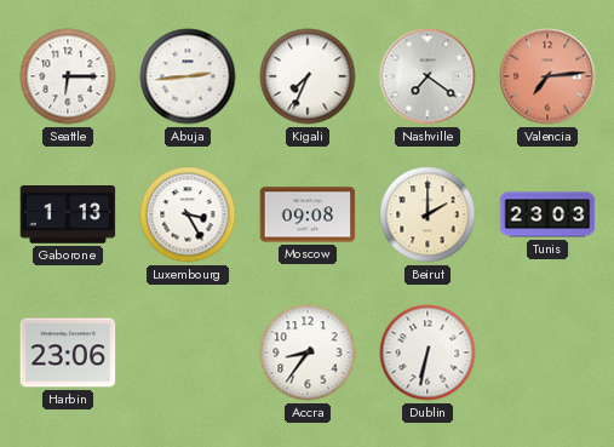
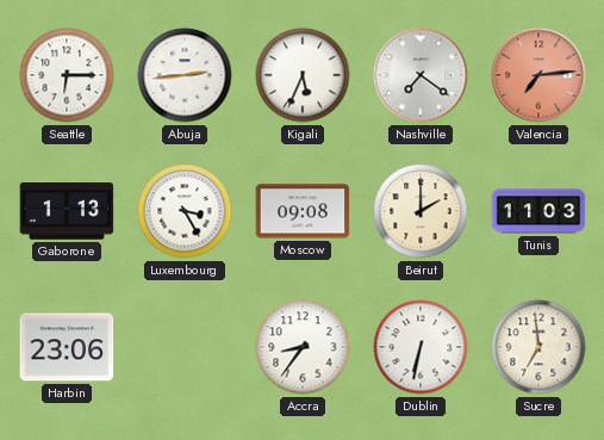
Kigali: 7:34 -> 5:34 (303, 75)
Tunis: 23:03 -> 11:03 (538, 211)
Sucre: none -> 6:59 (538, 347)
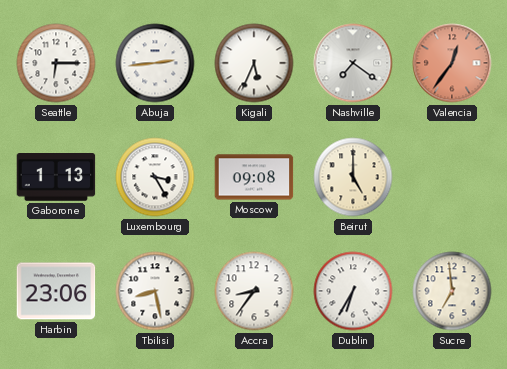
Valencia: 7:14 -> 12:36 (452, 63)
Beirut: 2:00 -> 5:00 (353, 177)
Tunis: 11:03 -> none (538, 211)
Tbilisi: none -> 8:28 (155, 291)
Dublin: 6:32 -> 6:35 (353, 291)
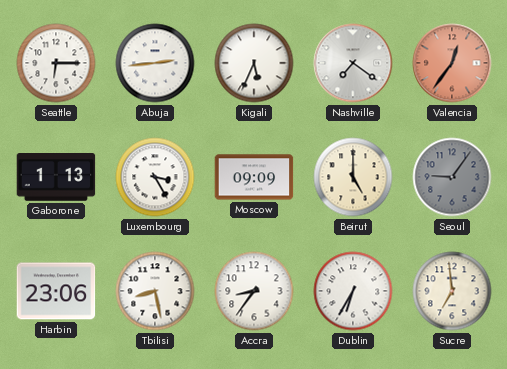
Moscow: 09:08 -> 09:09 (254, 177)
Seoul: none -> 9:06 (452, 177)
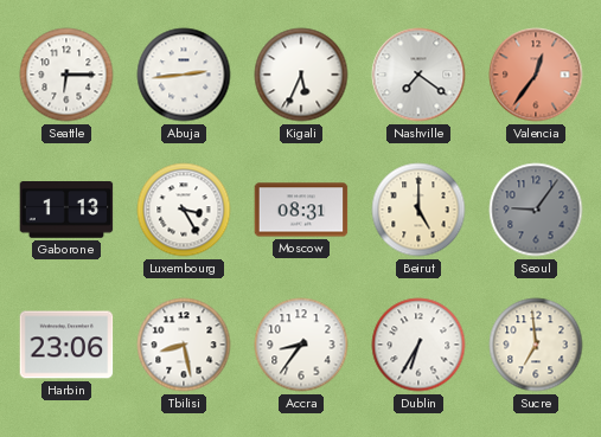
Moscow: 09:09 -> 08:31 (301, 210)
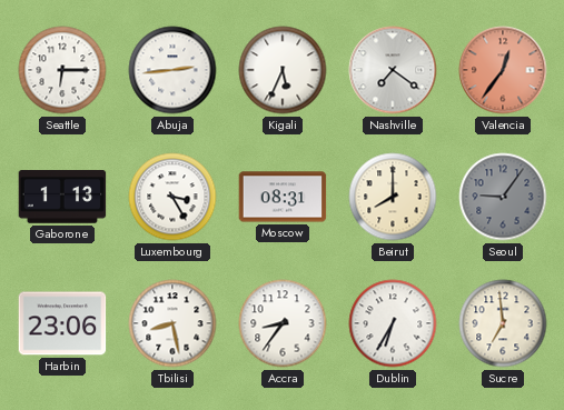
Beirut: 5:00 -> 8:00 (393, 197)
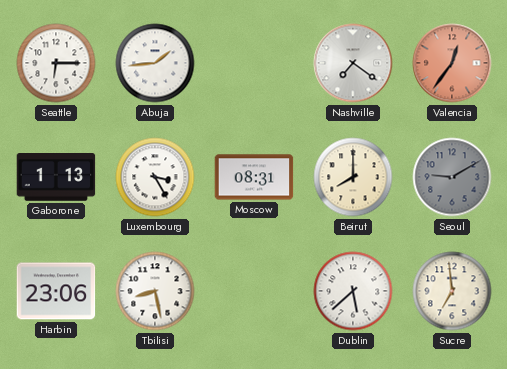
Abuja: 2:44 -> 1:44 (155, 63)
Kigali: 5:34 -> none (283, 70)
Seoul: 9:06 -> 9:10 (452, 177)
Accra: 8:36 -> none (283, 323)
Dublin: 6:35 -> 5:38 (353, 291)
